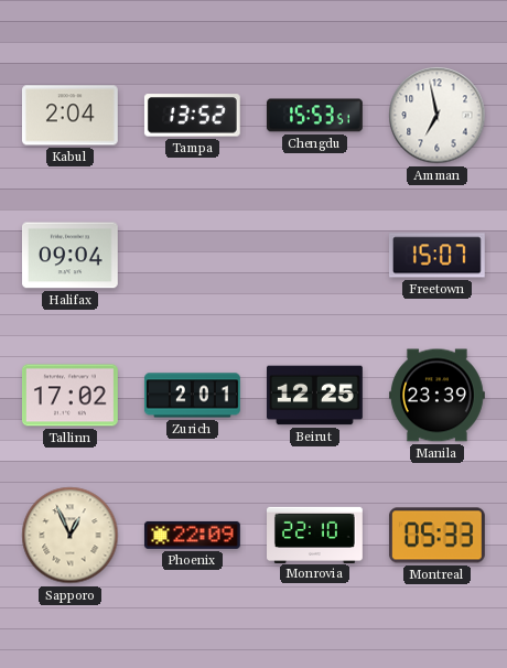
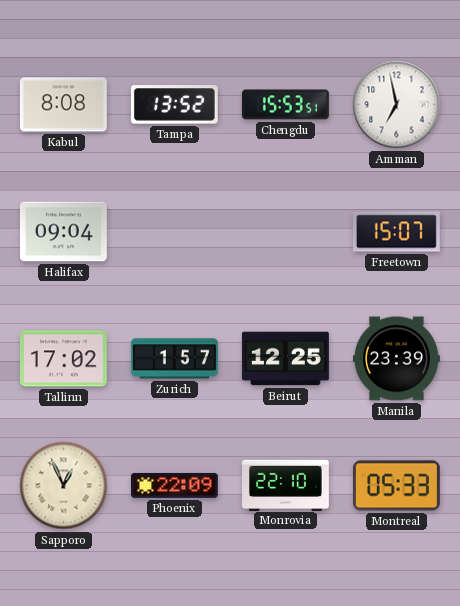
Kabul: 2:04 -> 8:08 (63, 105)
Zurich: 2:01 -> 1:57 (174, 359)
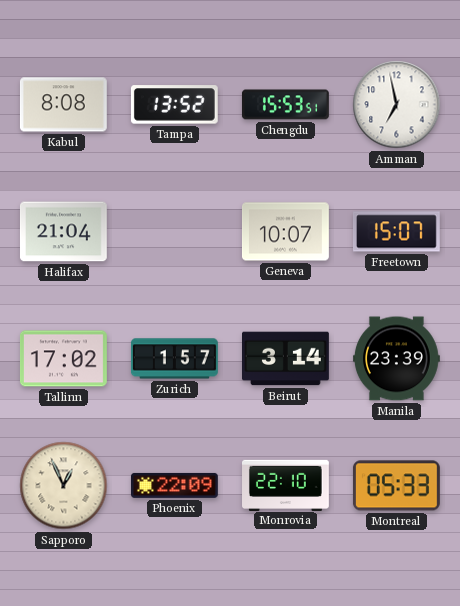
Halifax: 09:04 -> 21:04 (63, 232)
Geneva: none -> 10:07 (285, 232)
Beirut: 12:25 -> 3:14 (286, 359)
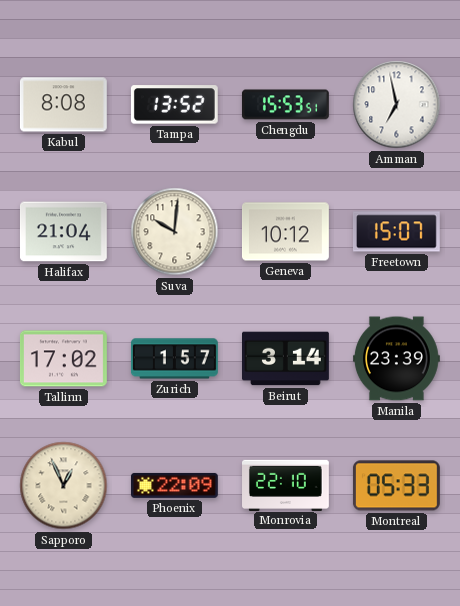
Suva: none -> 10:01 (175, 232)
Geneva: 10:07 -> 10:12 (285, 232)
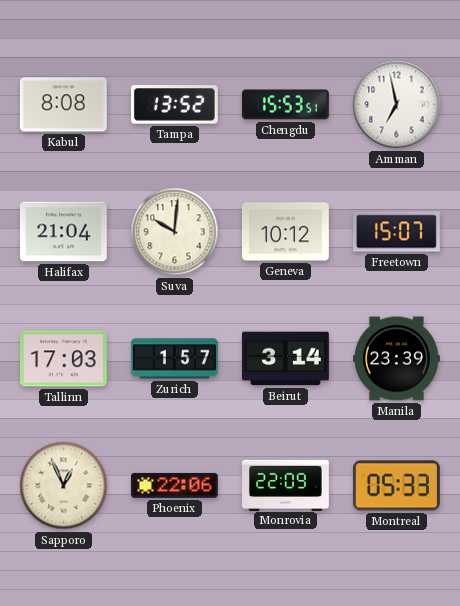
Tallinn: 17:02 -> 17:03 (63, 359)
Phoenix: 22:09 -> 22:06 (174, 485)
Monrovia: 22:10 -> 22:09 (286, 485)
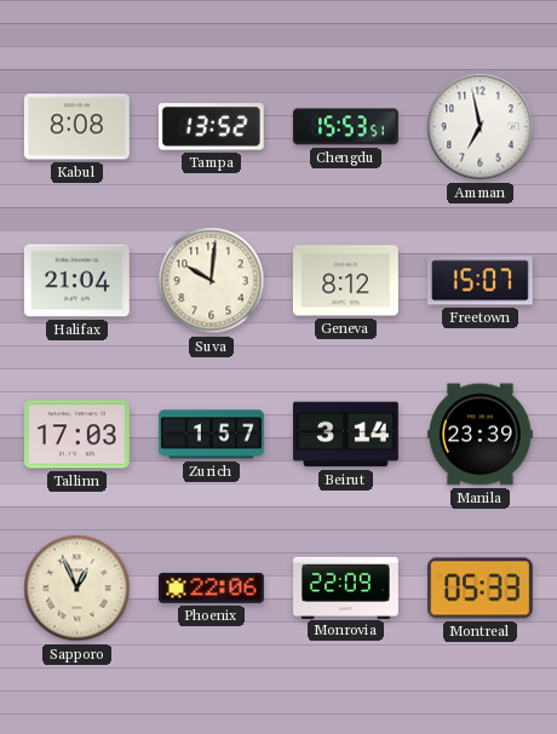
Geneva: 10:12 -> 8:12 (345, 281)
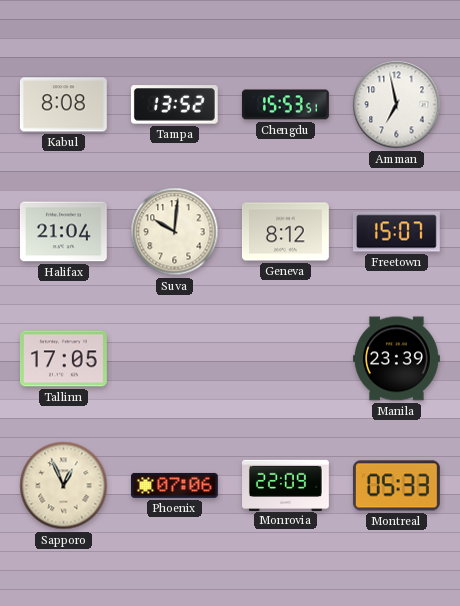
Tallinn: 17:03 -> 17:05 (63, 359)
Zurich: 1:57 -> none (211, 435)
Beirut: 3:14 -> none (346, 435)
Phoenix: 22:06 -> 07:06 (174, 485)
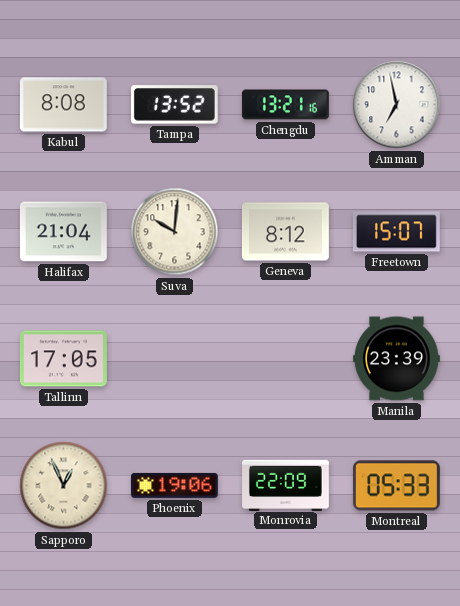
Chengdu: 15:53 -> 13:21 (285, 105)
Phoenix: 07:06 -> 19:06 (174, 485)
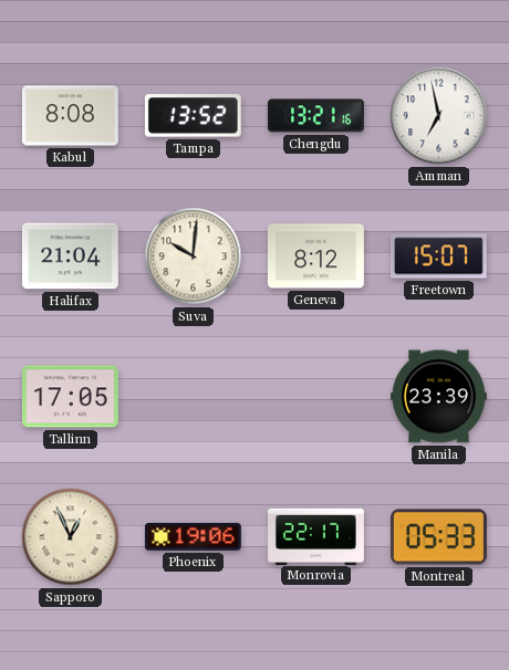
Monrovia: 22:09 -> 22:17 (316, 536)
